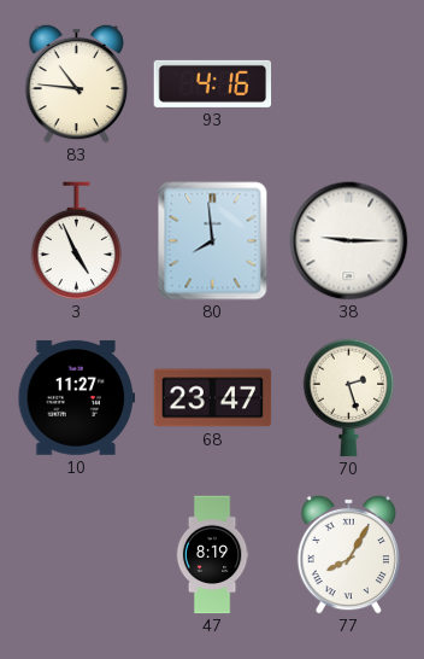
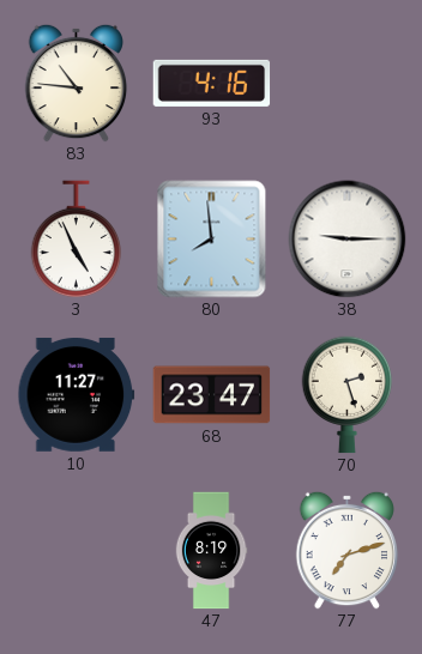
77: 8:05 -> 7:12 (348, 550)
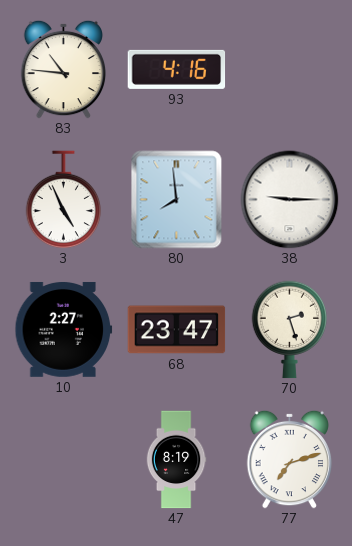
10: 11:27 -> 2:27 (64, 330)
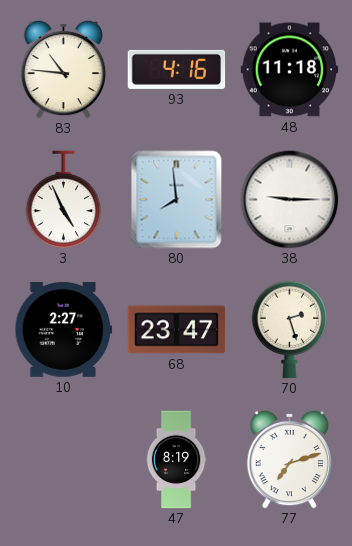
48: none -> 11:18 (290, 70)
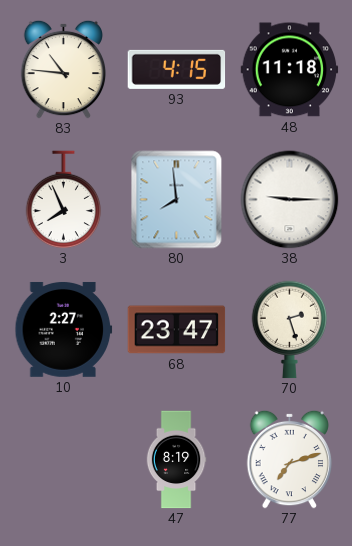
93: 4:16 -> 4:15 (177, 69)
3: 4:56 -> 7:56 (64, 200)
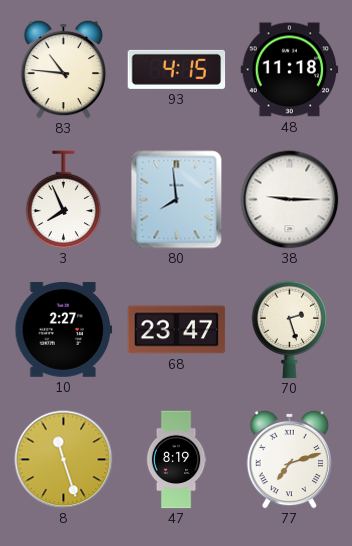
8: none -> 11:27 (64, 460)
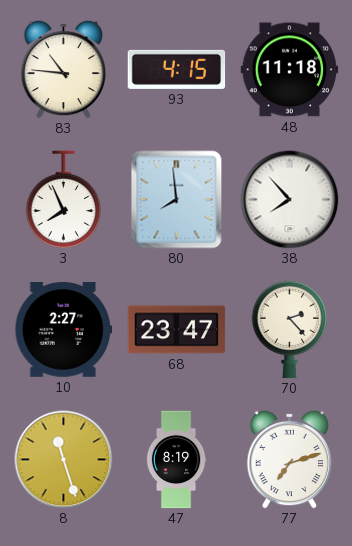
38: 9:15 -> 7:53 (290, 200)
70: 2:27 -> 2:23 (290, 330)
